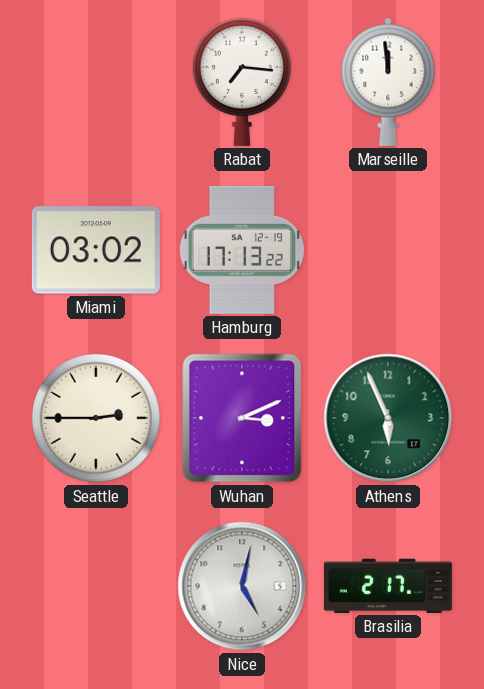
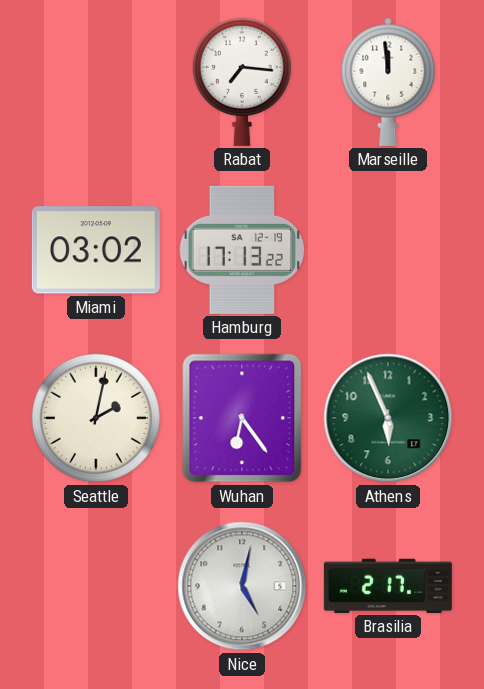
Seattle: 2:45 -> 2:02 (96, 418)
Wuhan: 3:11 -> 6:24 (242, 418)
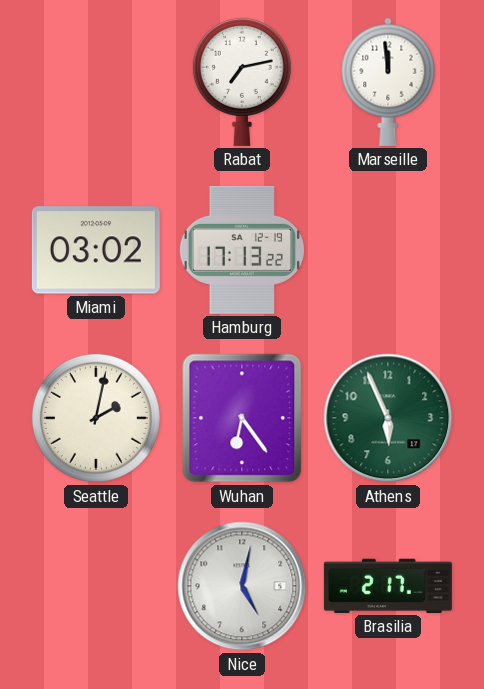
Rabat: 7:16 -> 7:13 (242, 81)
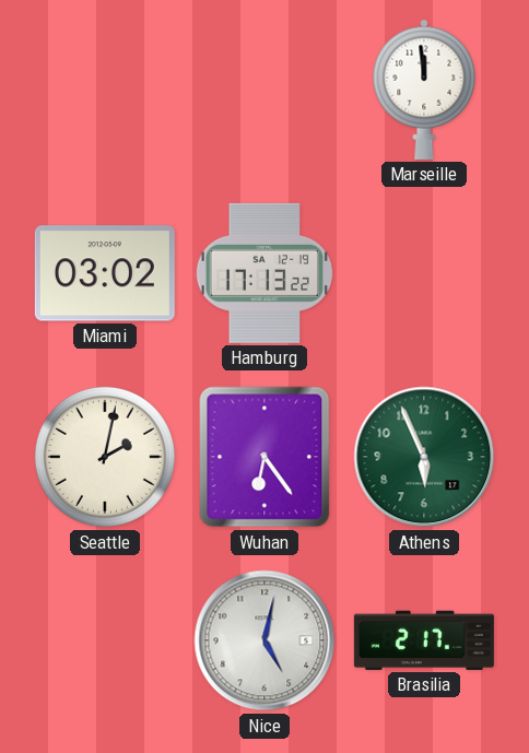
Rabat: 7:13 -> none (242, 81)
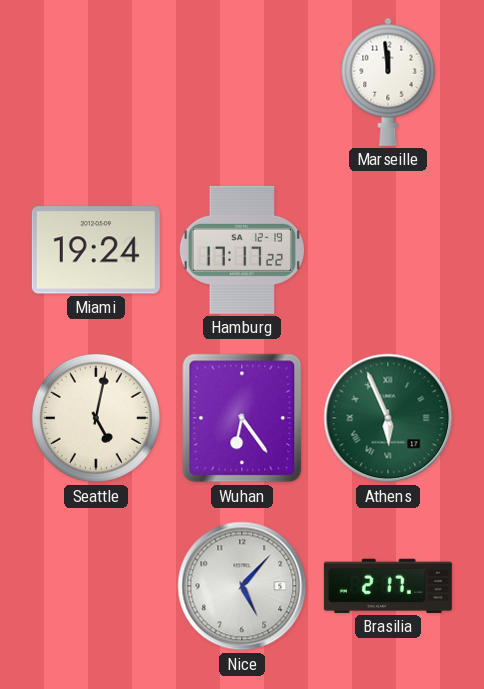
Miami: 03:02 -> 19:24 (96, 250)
Hamburg: 17:13 -> 17:17 (241, 250)
Seattle: 2:02 -> 5:02 (96, 418)
Athens numerals: Arabic -> Roman (388, 418)
Nice: 5:02 -> 5:07 (242, 586)
